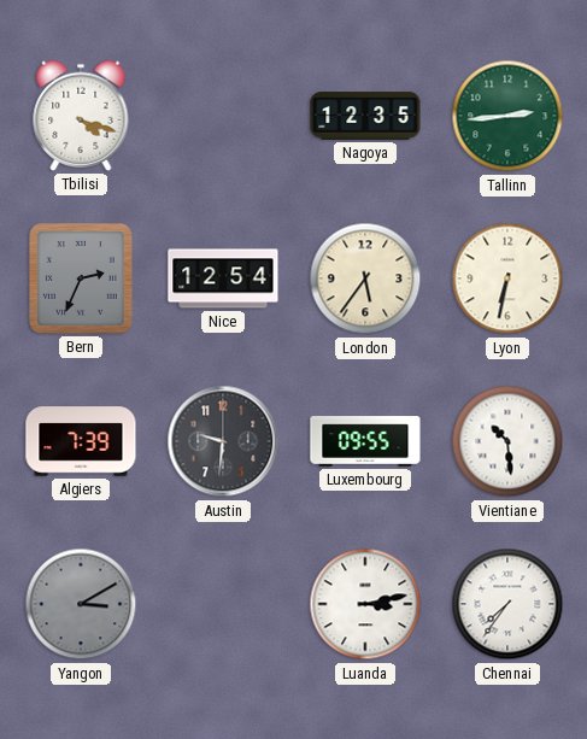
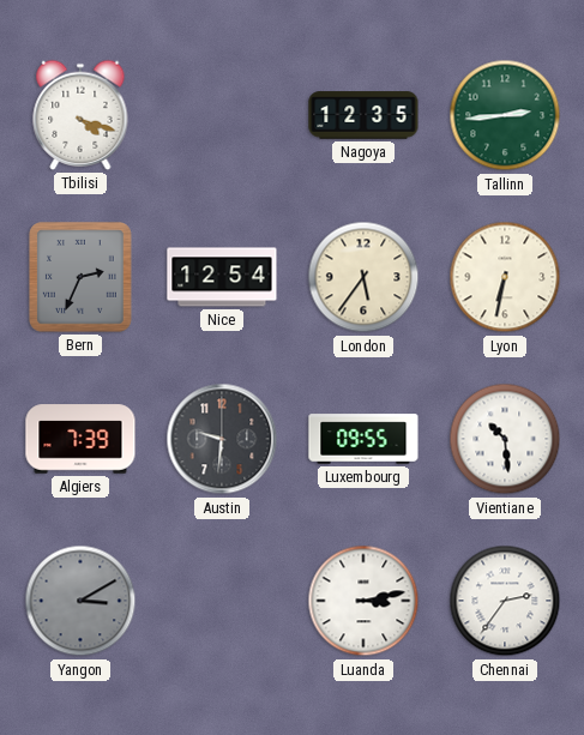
Chennai: 7:36 -> 2:36 (505, 601)
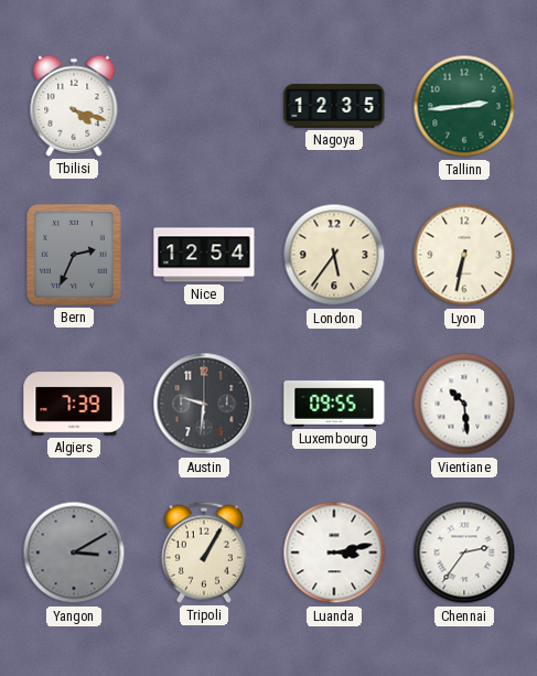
Tripoli: none -> 1:05 (204, 552)
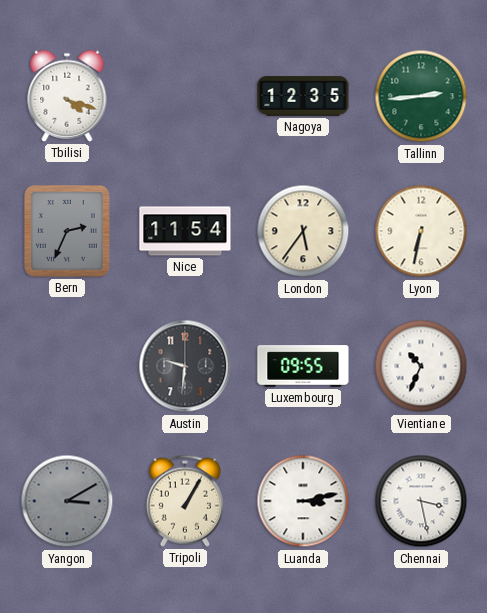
Nice: 12:54 -> 11:54 (185, 231)
Algiers: 7:39 -> none (74, 404)
Vientiane: 10:29 -> 10:34 (421, 366)
Chennai: 2:36 -> 3:28 (421, 501)
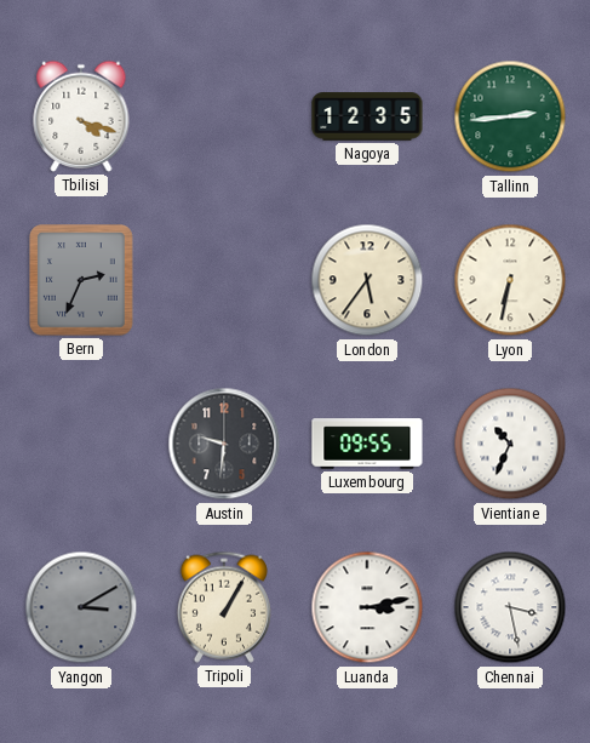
Nice: 11:54 -> none (185, 231)
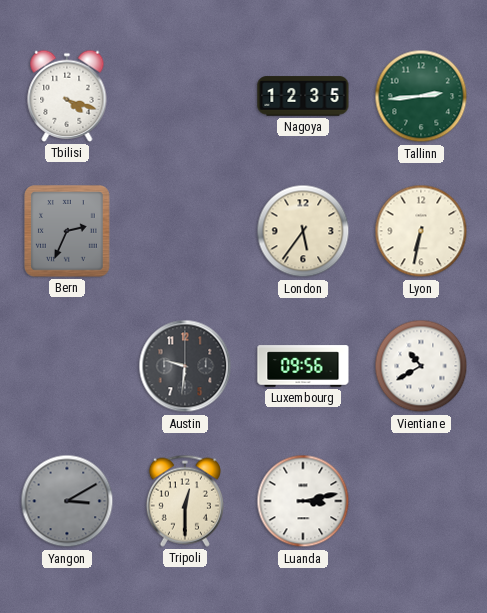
Luxembourg: 09:55 -> 09:56 (303, 366)
Vientiane: 10:34 -> 10:40 (421, 366)
Tripoli: 1:05 -> 12:30 (185, 501)
Chennai: 3:28 -> none (510, 607)
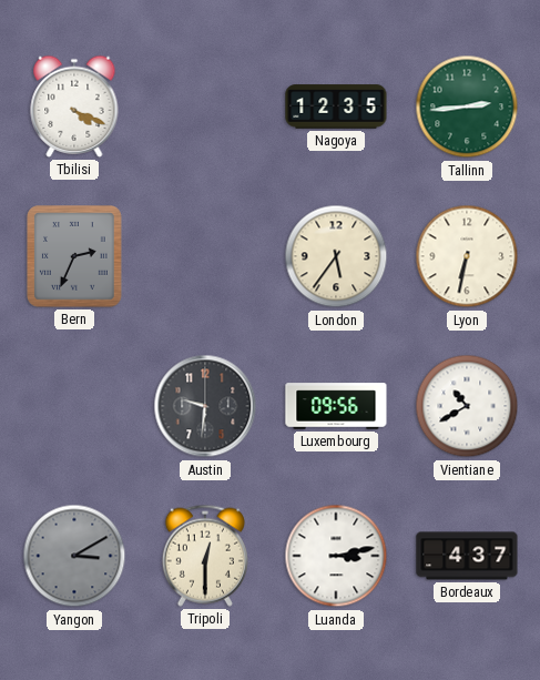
Tbilisi: 4:18 -> 4:19 (74, 106)
Bordeaux: none -> 4:37 (467, 556)
